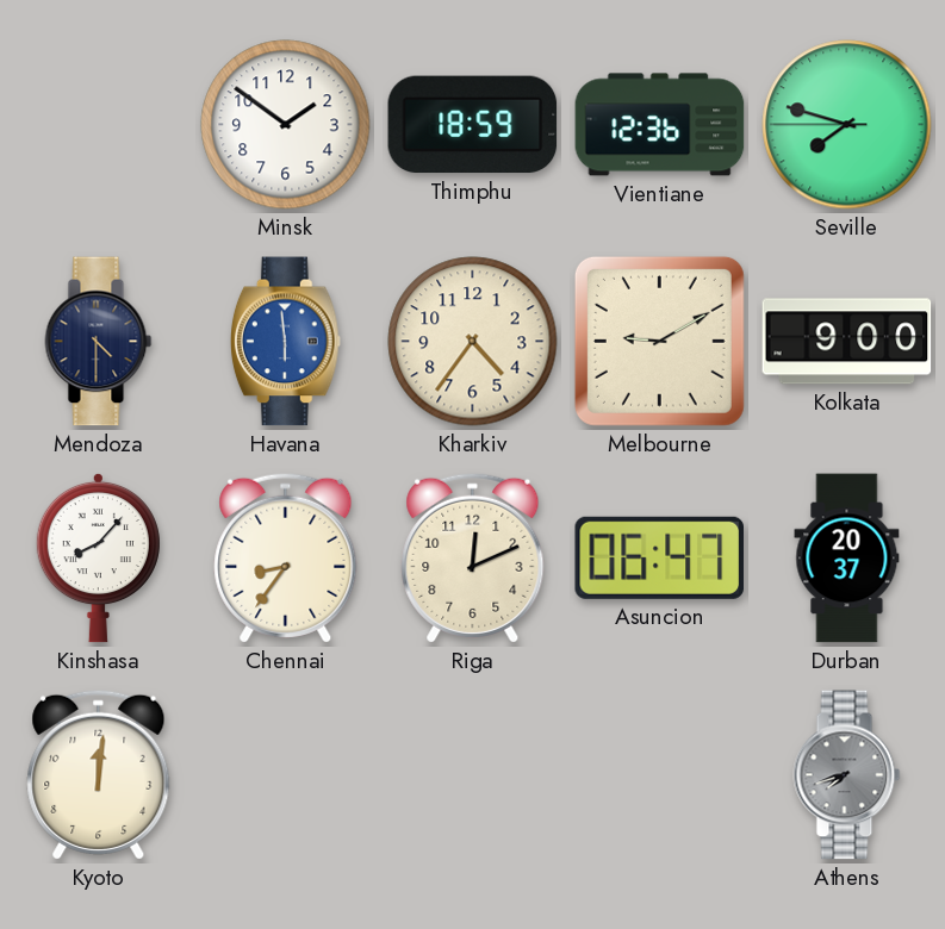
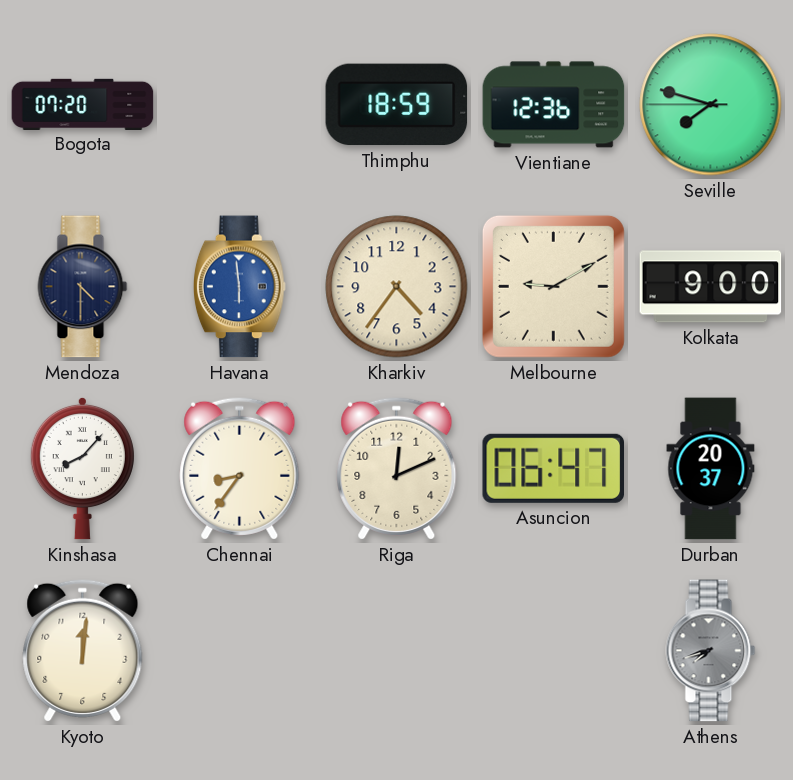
Bogota: none -> 07:20 (83, 104)
Minsk: 1:51 -> none (286, 125)
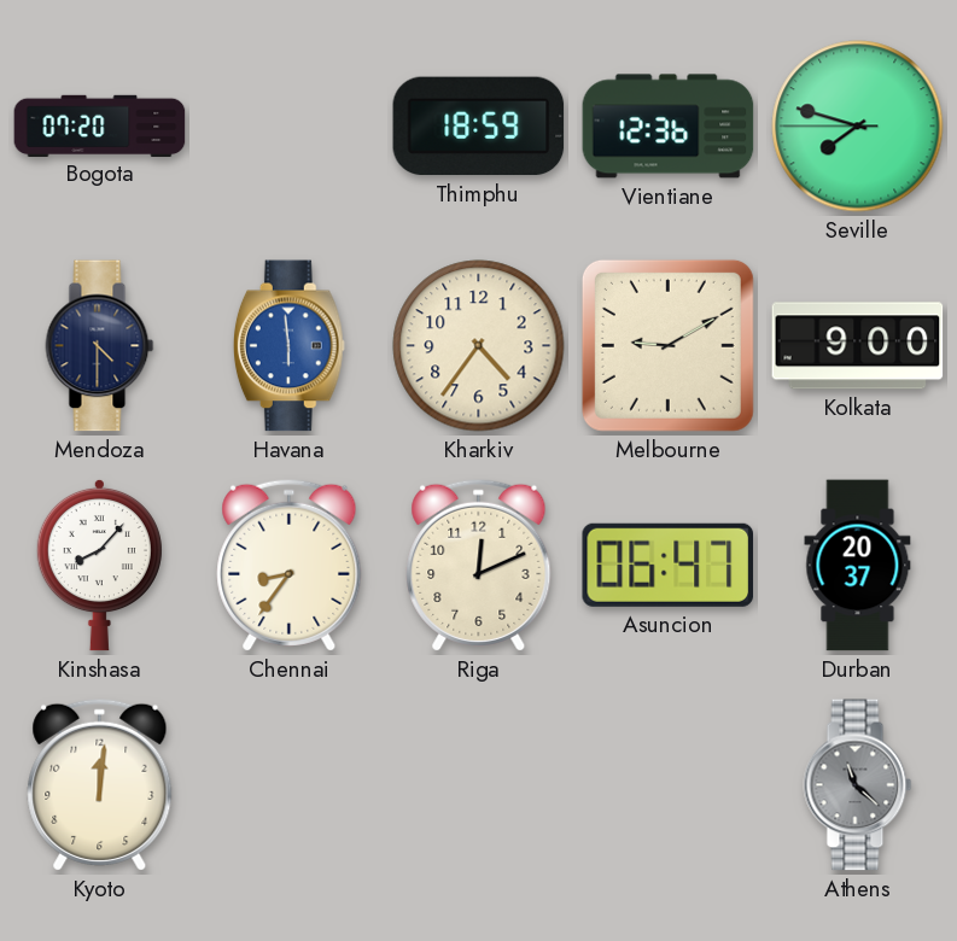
Athens: 7:42 -> 11:22 (858, 785)
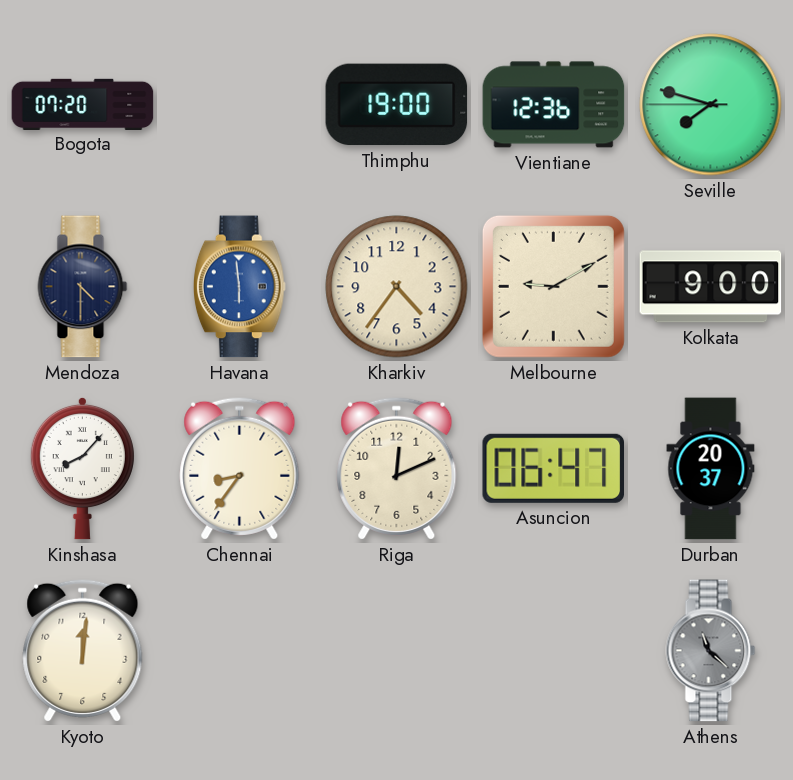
Thimphu: 18:59 -> 19:00 (397, 105)
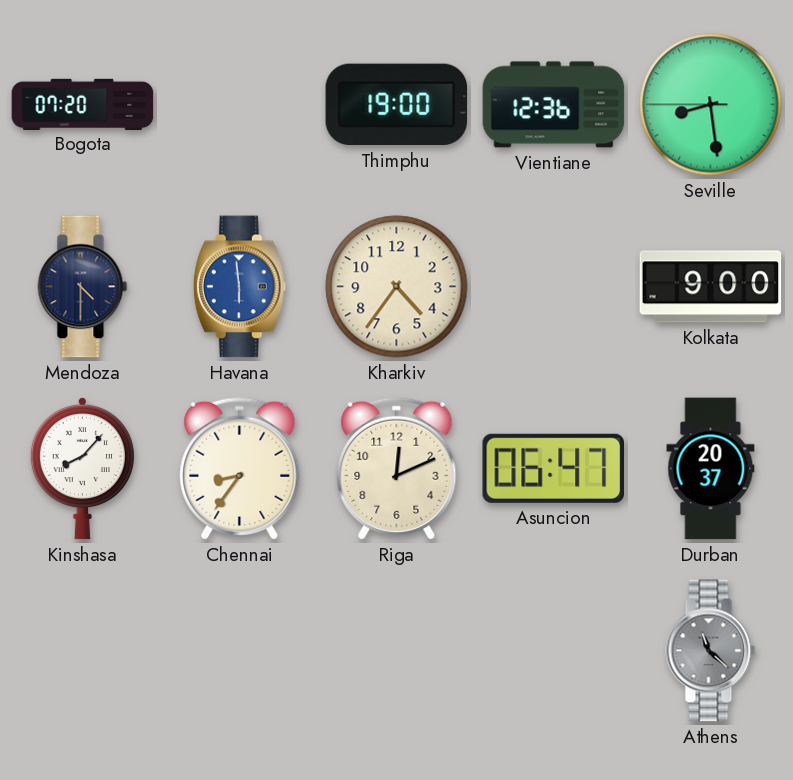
Seville: 7:47 -> 8:28 (711, 105)
Melbourne: 9:10 -> none (553, 286)
Kyoto: 12:01 -> none (83, 650)
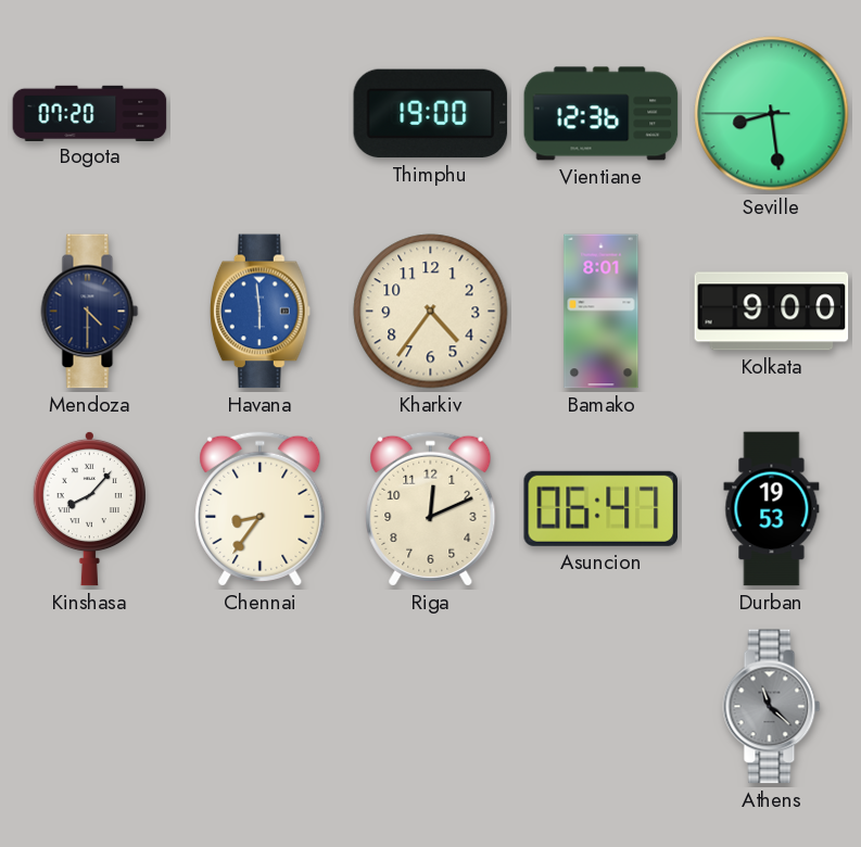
Bamako: none -> 8:01 (602, 312)
Durban: 20:37 -> 19:53 (772, 509)
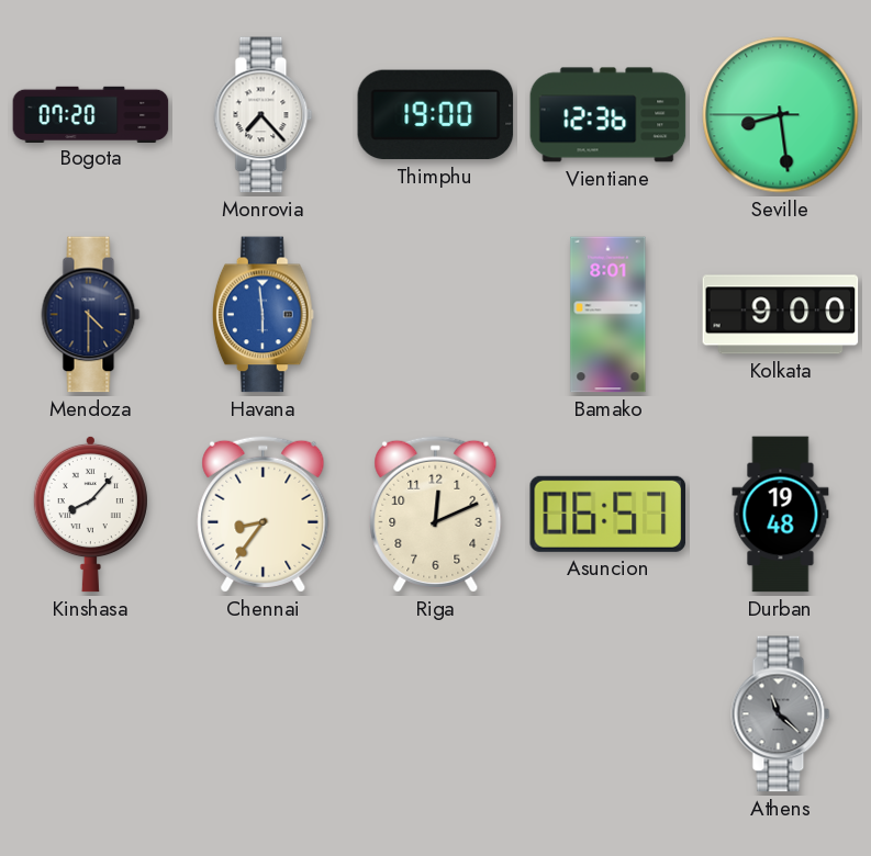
Monrovia: none -> 7:23 (264, 115)
Kharkiv: 4:36 -> none (431, 312)
Asuncion: 06:47 -> 06:57 (607, 514)
Durban: 19:53 -> 19:48 (781, 515)
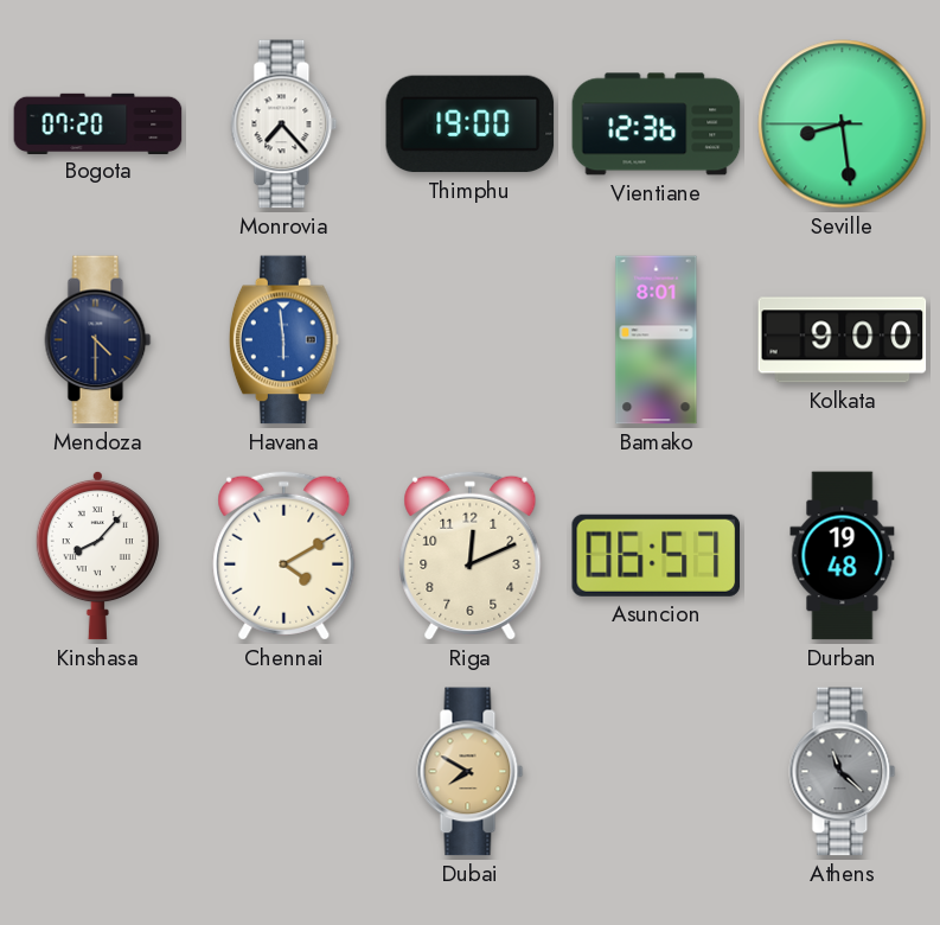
Chennai: 8:36 -> 4:10 (284, 555)
Dubai: none -> 7:50 (471, 772)
